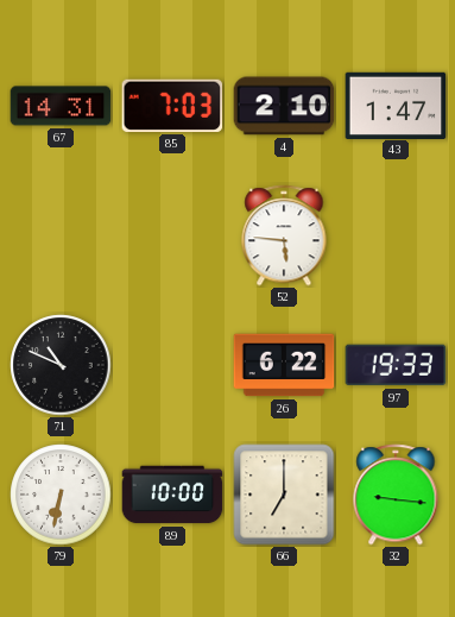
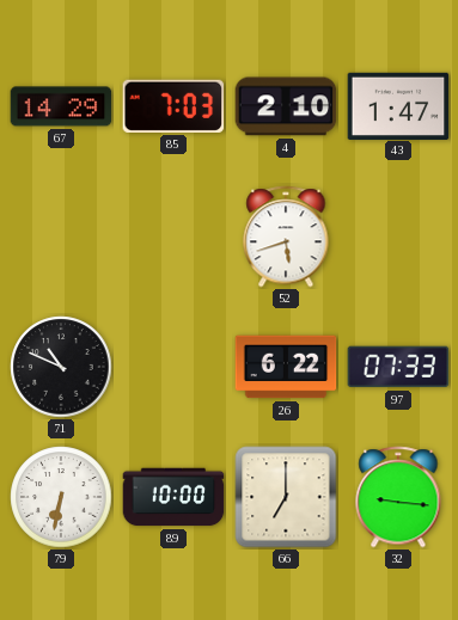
67: 14:31 -> 14:29 (61, 106)
52: 5:46 -> 5:42 (286, 237)
97: 19:33 -> 07:33 (398, 367)
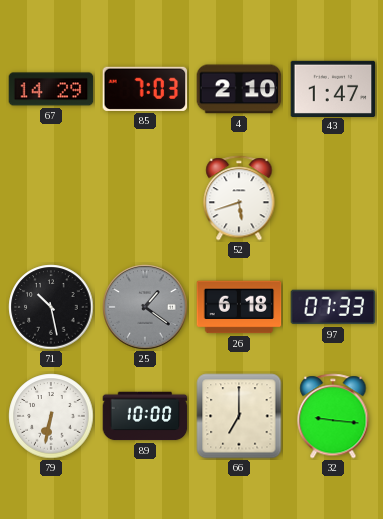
71: 10:49 -> 10:28 (51, 307)
25: none -> 1:21 (145, 307)
26: 6:22 -> 6:18 (239, 307)
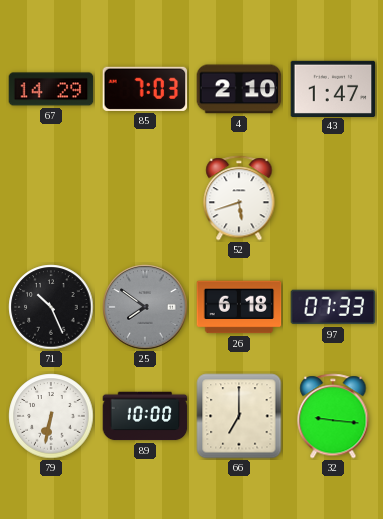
71: 10:28 -> 10:26 (51, 307)
25: 1:21 -> 7:51 (145, 307)
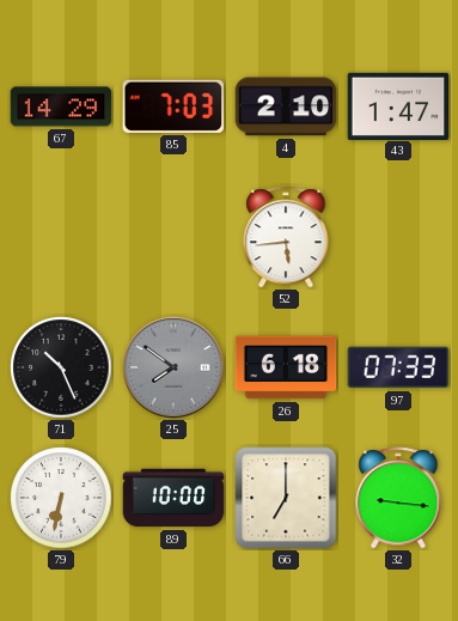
52: 5:42 -> 5:44 (286, 237)
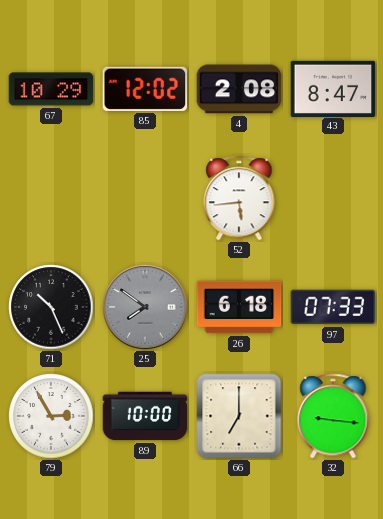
67: 14:29 -> 10:29 (51, 89)
85: 7:03 -> 12:02 (145, 89)
4: 2:10 -> 2:08 (239, 89)
43: 1:47 -> 8:47 (333, 88)
79: 6:32 -> 2:55 (51, 416)
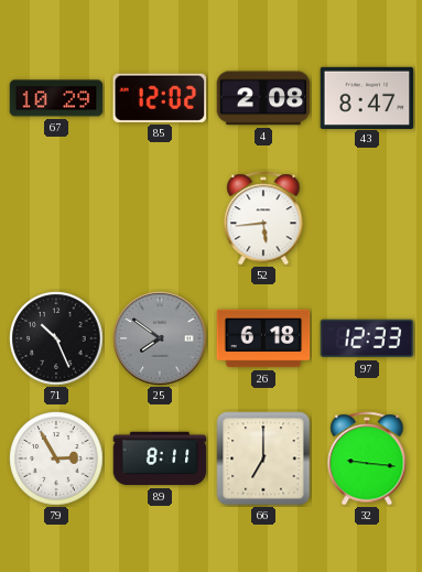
97: 07:33 -> 12:33 (367, 338)
89: 10:00 -> 8:11 (160, 458)
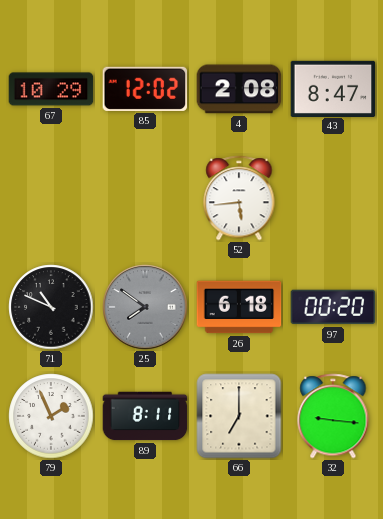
71: 10:26 -> 10:49 (51, 307)
97: 12:33 -> 00:20 (333, 307)
79: 2:55 -> 1:56 (51, 416)
